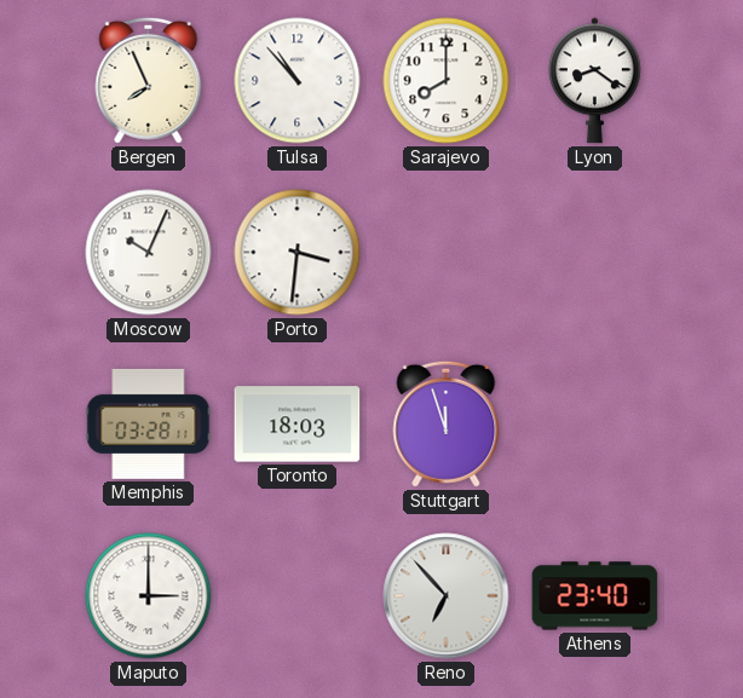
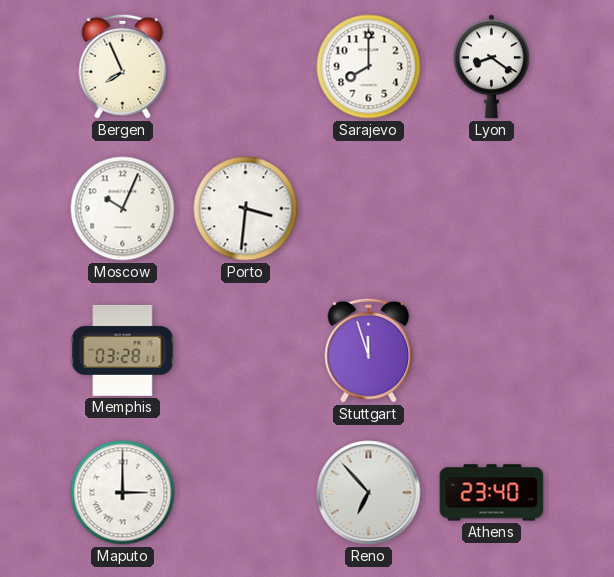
Tulsa: 10:53 -> none (298, 81)
Toronto: 18:03 -> none (298, 425)
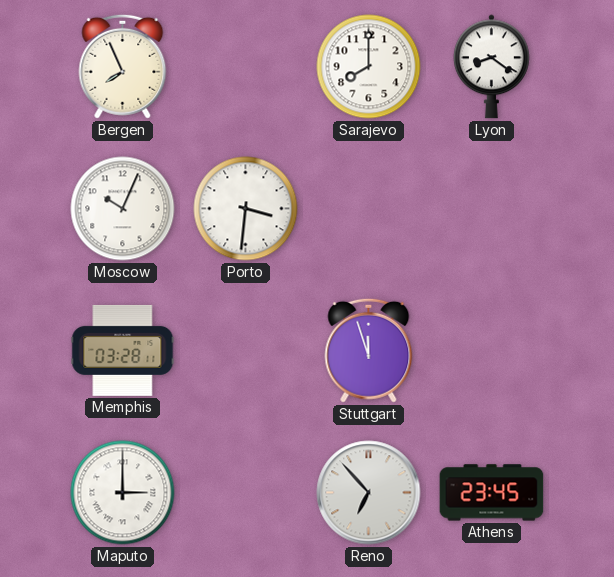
Athens: 23:40 -> 23:45 (492, 493)
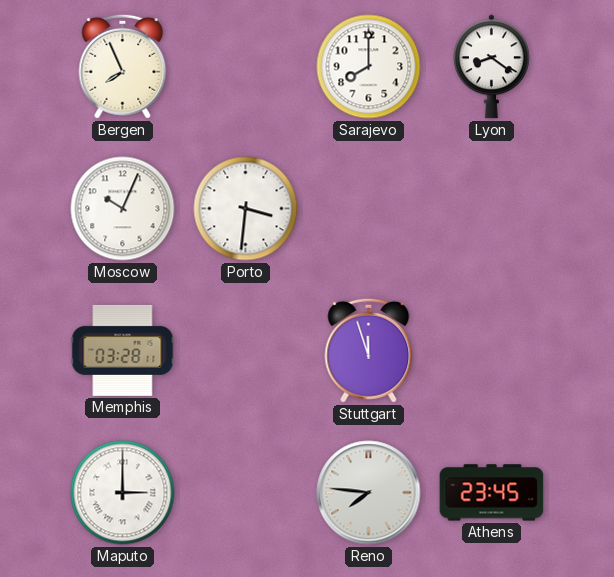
Reno: 6:53 -> 7:46 (369, 493)
